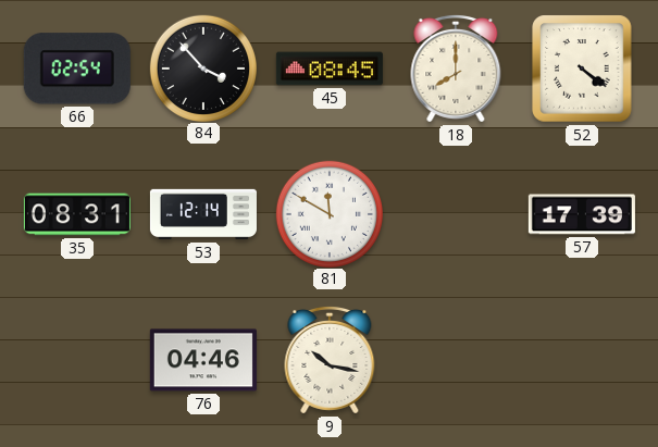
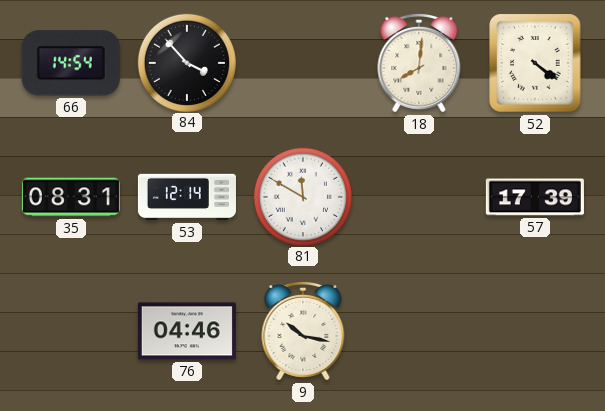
66: 02:54 -> 14:54 (71, 63)
45: 08:45 -> none (330, 69)
18: 8:00 -> 8:01 (419, 63)
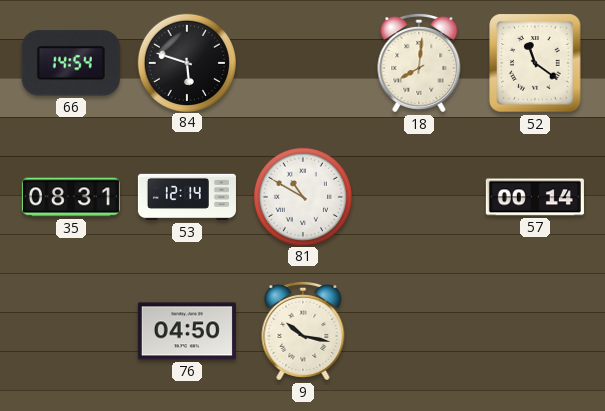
84: 3:53 -> 5:48 (186, 62)
52: 4:21 -> 11:21 (535, 63)
81: 11:50 -> 10:50 (302, 196)
57: 17:39 -> 00:14 (535, 197)
76: 04:46 -> 04:50 (187, 331)
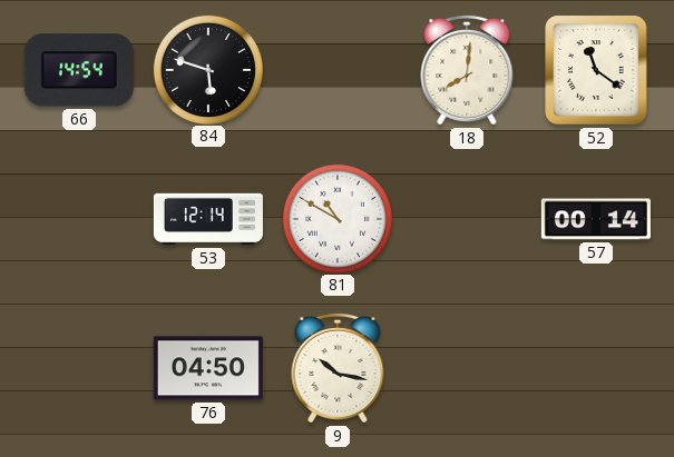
35: 08:31 -> none (71, 197)
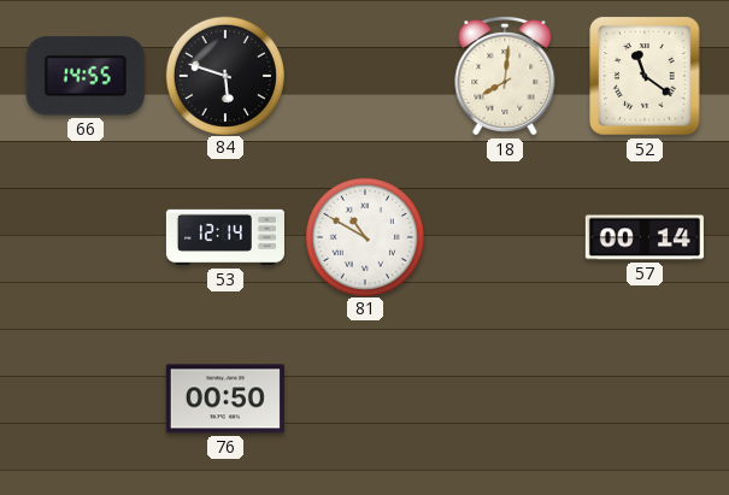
66: 14:54 -> 14:55 (86, 76)
76: 04:50 -> 00:50 (225, 399)
9: 10:17 -> none (338, 368)
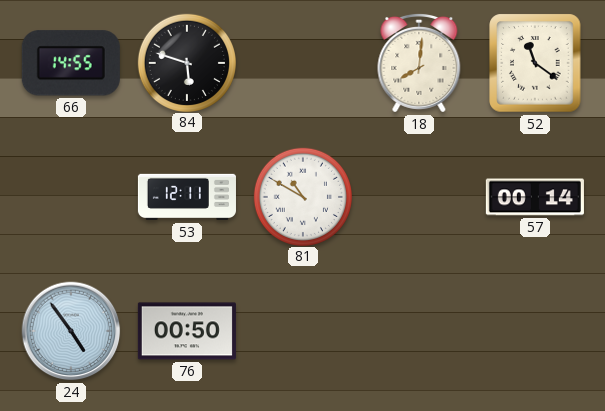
53: 12:14 -> 12:11 (187, 197)
24: none -> 4:54 (71, 331)
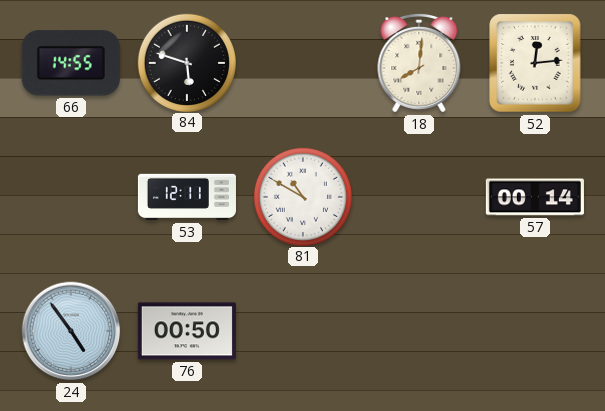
52: 11:21 -> 12:14 (535, 63)
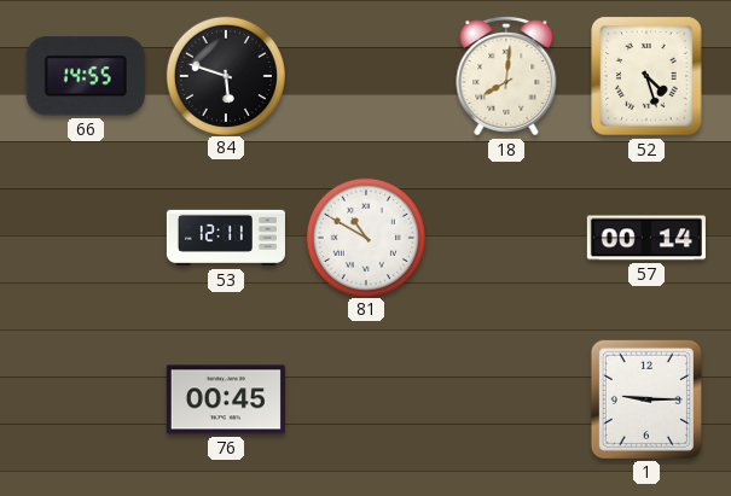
52: 12:14 -> 4:27 (646, 76)
24: 4:54 -> none (71, 331)
76: 00:50 -> 00:45 (226, 399)
1: none -> 9:15 (646, 399)
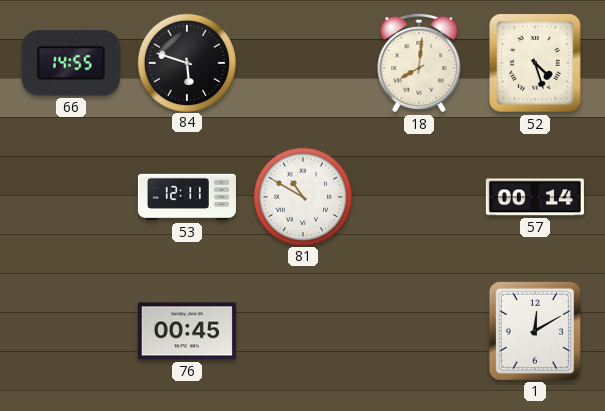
1: 9:15 -> 12:10 (535, 331)
